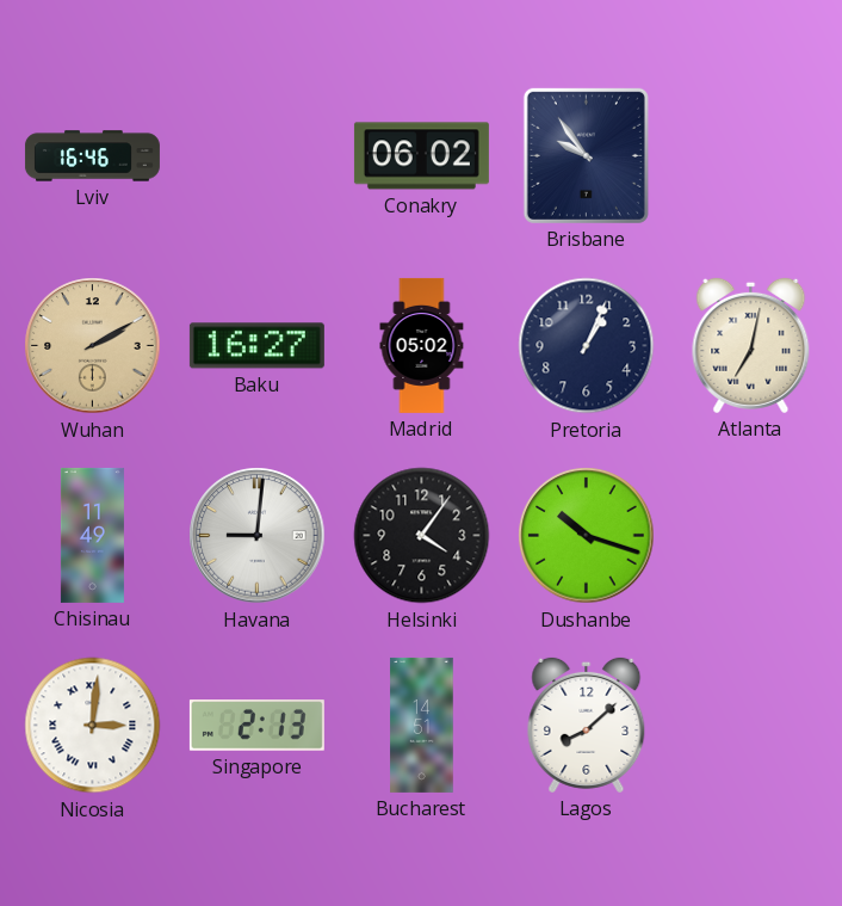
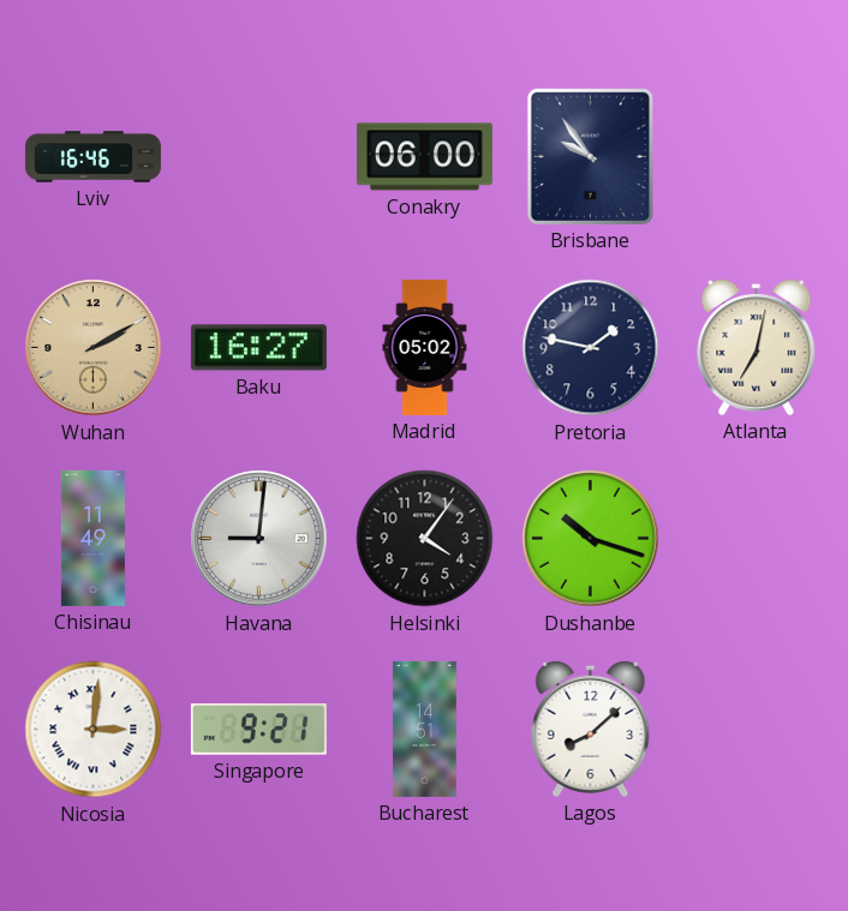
Conakry: 06:02 -> 06:00 (424, 157)
Pretoria: 1:04 -> 1:47 (591, 348)
Singapore: 2:13 -> 9:21 (258, 730)
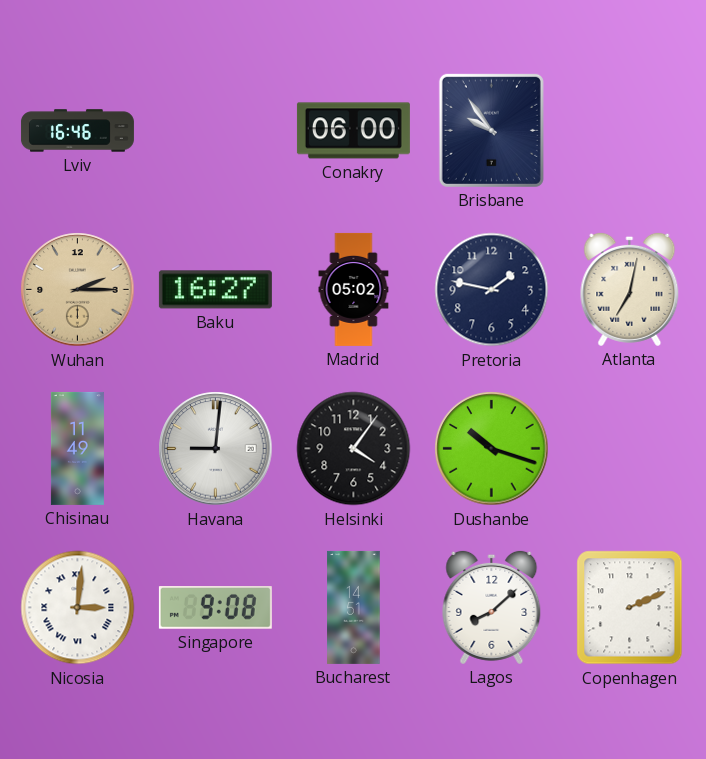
Wuhan: 2:10 -> 2:15 (78, 290)
Singapore: 9:21 -> 9:08 (215, 608)
Copenhagen: none -> 2:11 (630, 608)
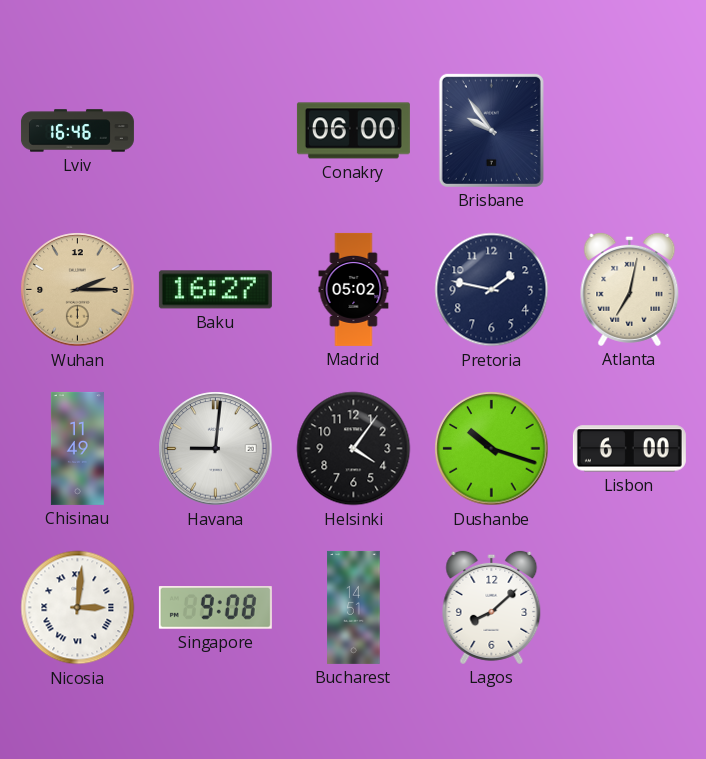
Lisbon: none -> 6:00 (629, 449)
Copenhagen: 2:11 -> none (630, 608)
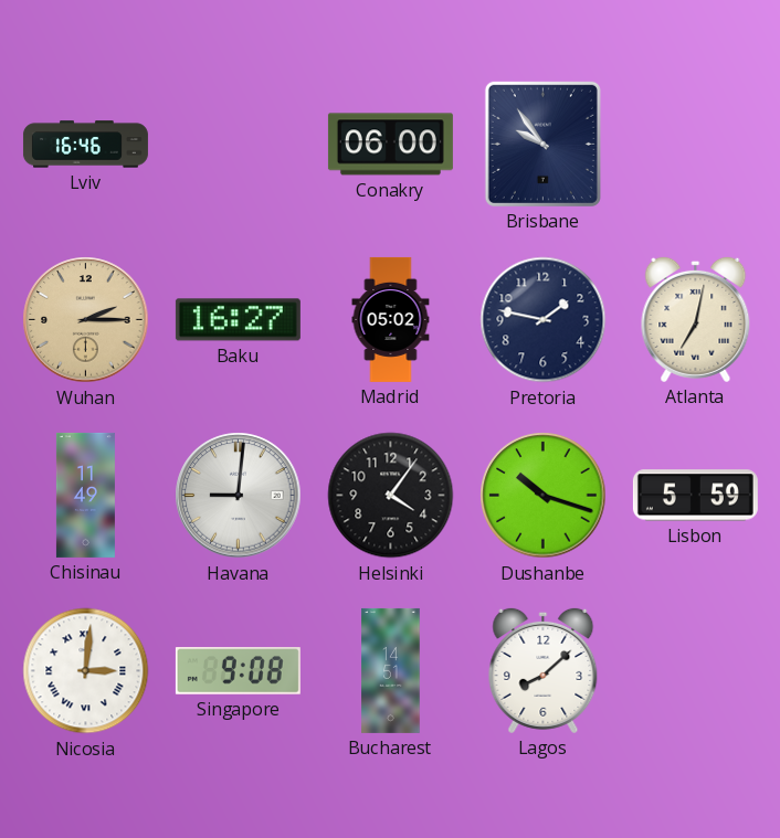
Lisbon: 6:00 -> 5:59 (695, 496)
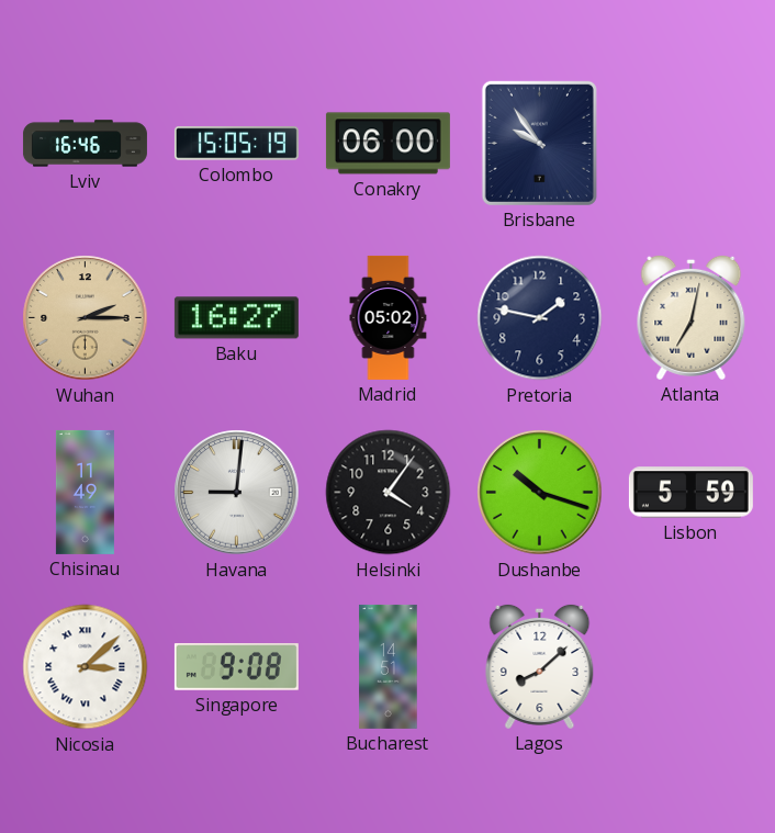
Colombo: none -> 15:05 (236, 144)
Nicosia: 3:01 -> 3:08 (86, 667)
